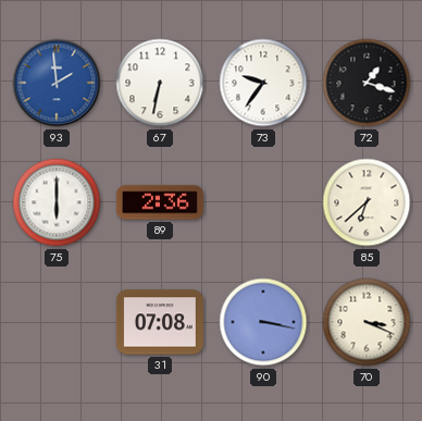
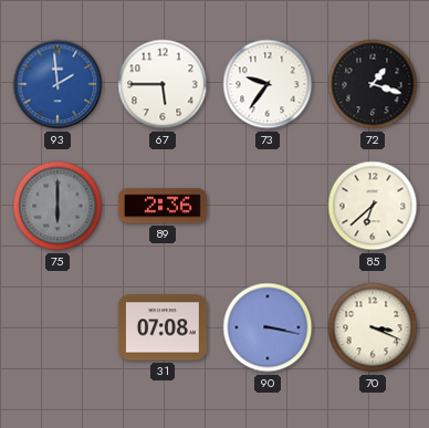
67: 6:32 -> 5:45 (163, 84)
75 dial: white -> grey (57, 206)
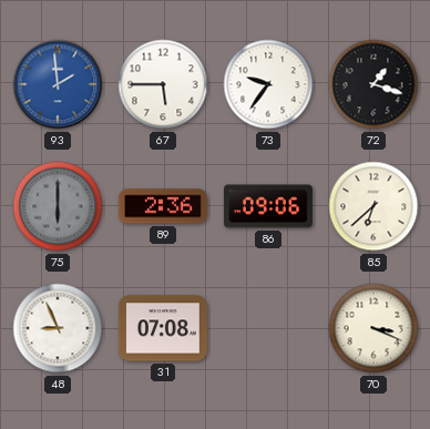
86: none -> 09:06 (268, 206)
48: none -> 8:56 (58, 328)
90: 3:17 -> none (268, 327)
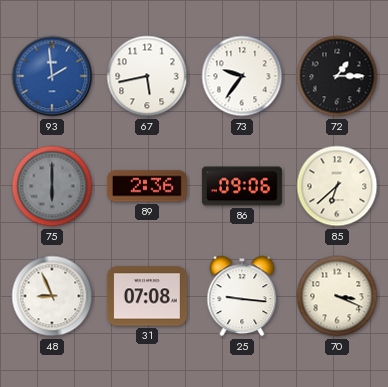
67: 5:45 -> 5:43 (147, 76)
72: 1:18 -> 1:15 (337, 76)
25: none -> 9:16 (242, 296)
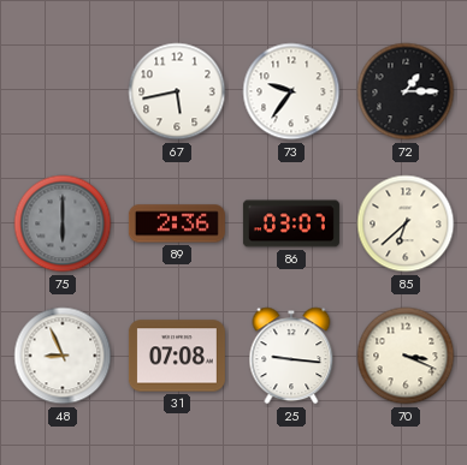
93: 1:59 -> none (52, 76)
86: 09:06 -> 03:07 (291, 223)
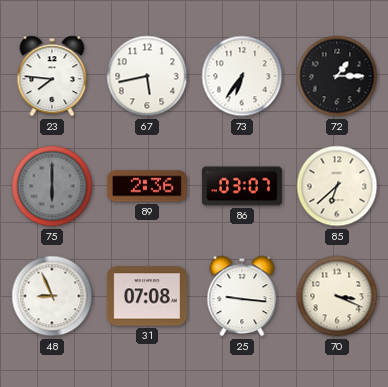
23: none -> 7:46 (52, 76)
73: 9:36 -> 6:36 (242, 76)
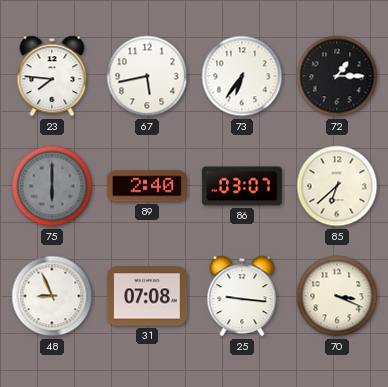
89: 2:36 -> 2:40 (147, 186)
